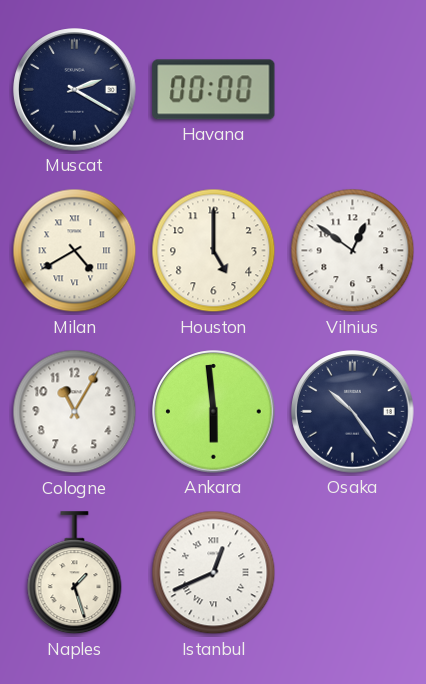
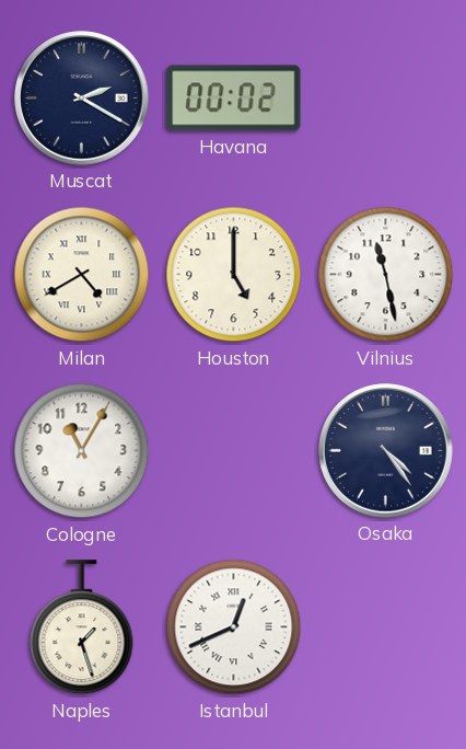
Havana: 00:00 -> 00:02 (234, 99)
Vilnius: 12:51 -> 11:28 (386, 275)
Ankara: 5:59 -> none (214, 412)
Osaka: 10:24 -> 4:24 (386, 451)
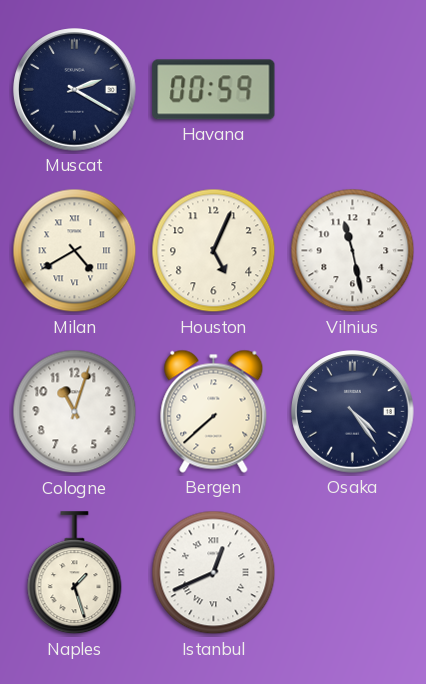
Havana: 00:02 -> 00:59 (214, 90)
Houston: 5:00 -> 5:04 (214, 251)
Cologne: 11:05 -> 11:03 (75, 412)
Bergen: none -> 7:38 (214, 411)
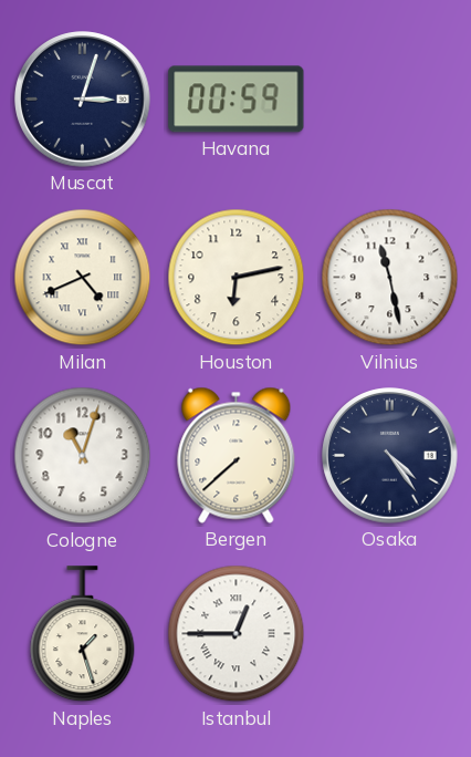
Muscat: 2:20 -> 3:03 (83, 100)
Milan: 4:40 -> 4:41 (83, 278)
Houston: 5:04 -> 6:13 (237, 278)
Istanbul: 12:41 -> 12:45 (237, 634)
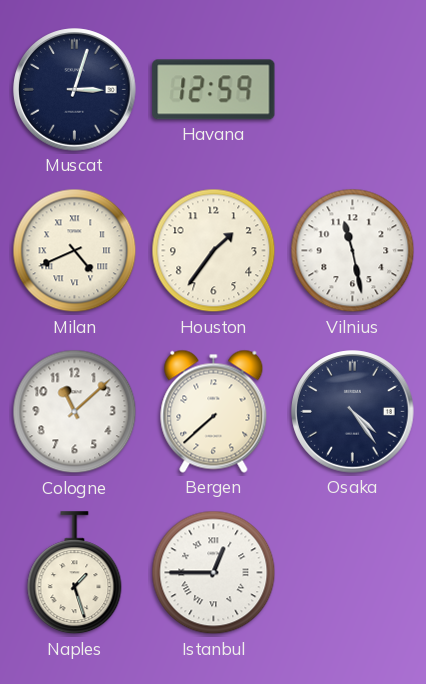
Havana: 00:59 -> 12:59 (214, 90)
Houston: 6:13 -> 1:36 (214, 251)
Cologne: 11:03 -> 11:08 (75, 412)
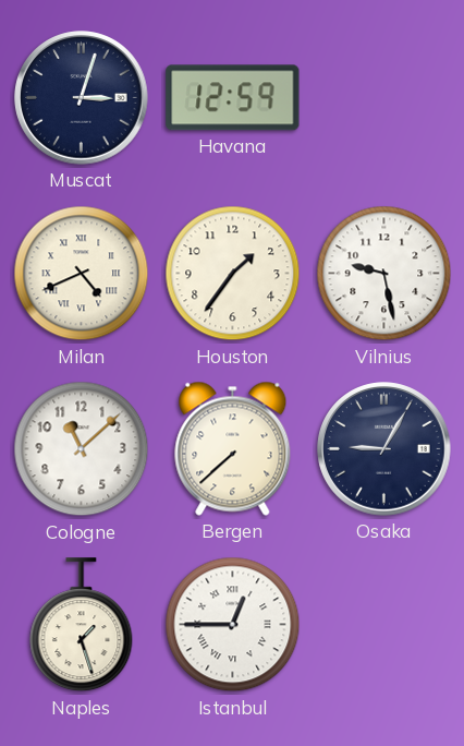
Vilnius: 11:28 -> 9:28 (384, 274)
Osaka: 4:24 -> 9:05 (384, 449)
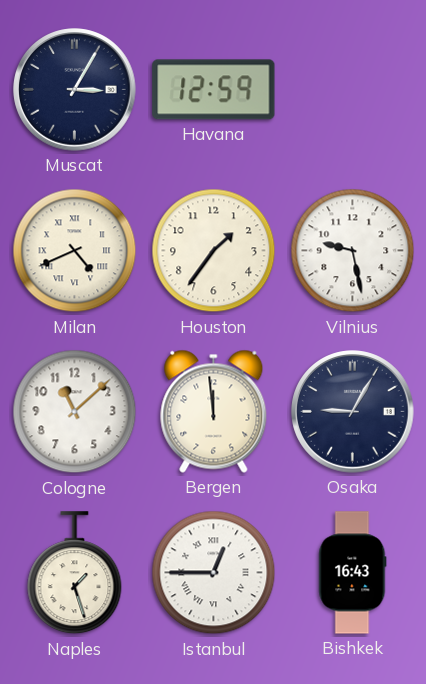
Muscat: 3:03 -> 3:05 (75, 90)
Bergen: 7:38 -> 11:59 (214, 411)
Bishkek: none -> 16:43 (353, 573)
